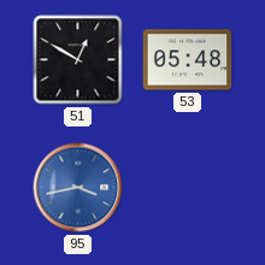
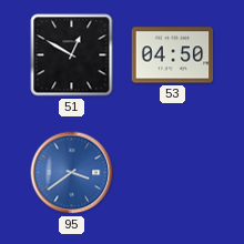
53: 05:48 -> 04:50 (173, 55)
95: 3:43 -> 3:39 (72, 173)
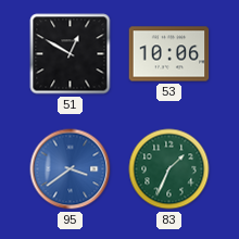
53: 04:50 -> 10:06 (169, 54)
83: none -> 1:34 (169, 169)
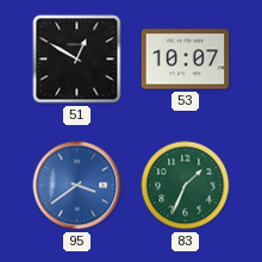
53: 10:06 -> 10:07 (186, 60)
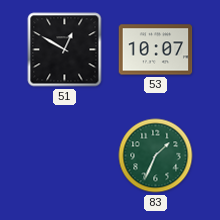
95: 3:39 -> none (77, 186)
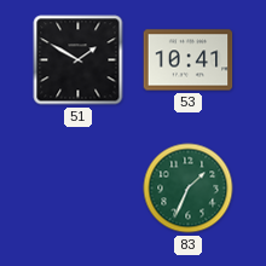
51: 12:50 -> 1:50 (79, 60)
53: 10:07 -> 10:41 (189, 60)
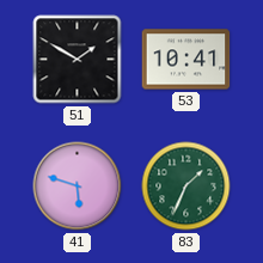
41: none -> 5:48 (78, 186)
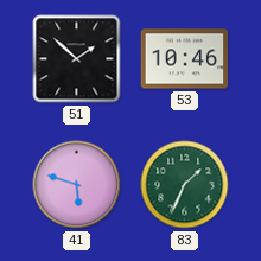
51: 1:50 -> 1:52 (77, 59)
53: 10:41 -> 10:46 (185, 59)
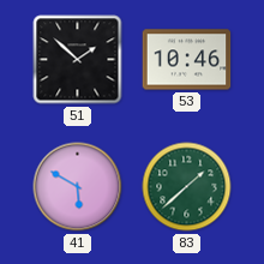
41: 5:48 -> 5:50 (78, 187)
83: 1:34 -> 1:38 (187, 187)
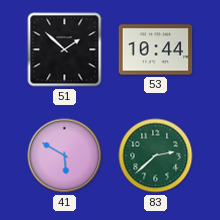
53: 10:46 -> 10:44 (156, 50)
83: 1:38 -> 2:38 (156, 156)
